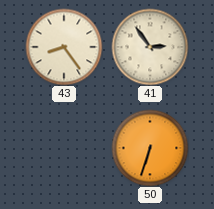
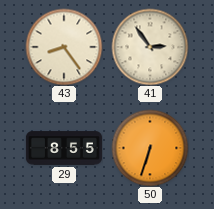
29: none -> 8:55 (64, 148)
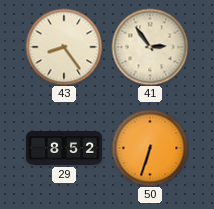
29: 8:55 -> 8:52 (64, 148)
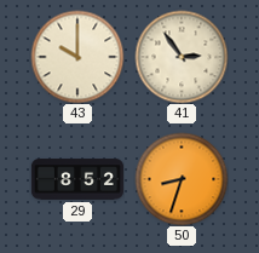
43: 8:24 -> 10:00 (77, 57)
50: 6:33 -> 8:33 (182, 179)
